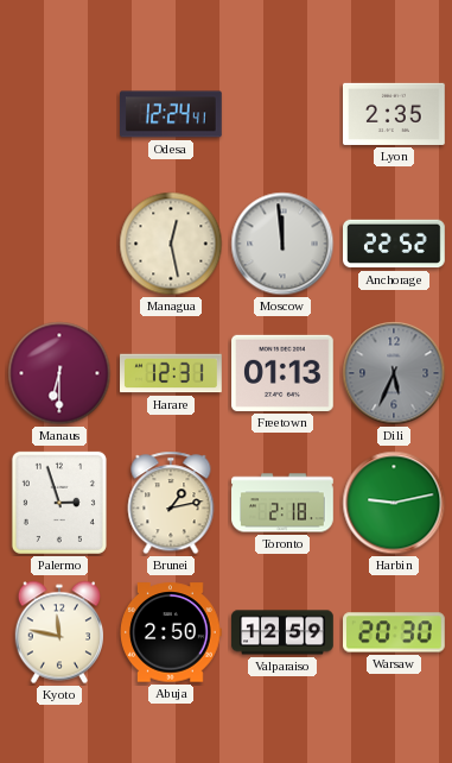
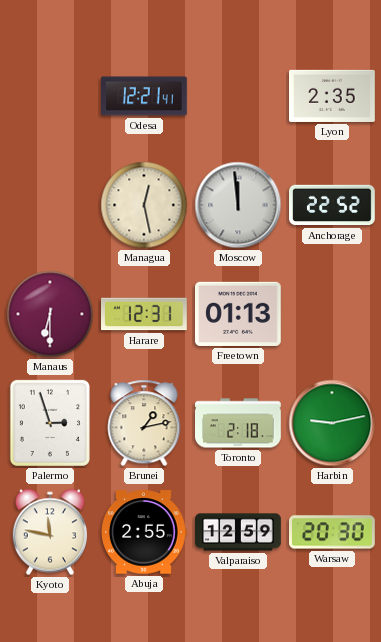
Odesa: 12:24 -> 12:21 (145, 96)
Dili: 5:34 -> none (394, 373)
Abuja: 2:50 -> 2:55 (145, 532)
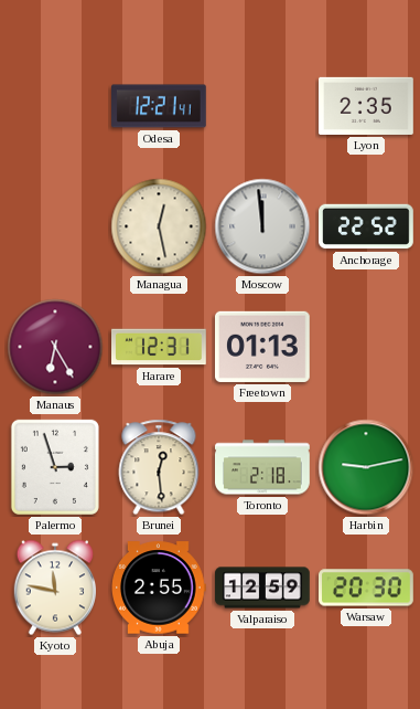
Manaus: 6:30 -> 6:25 (55, 347)
Brunei: 1:13 -> 12:29 (159, 467)
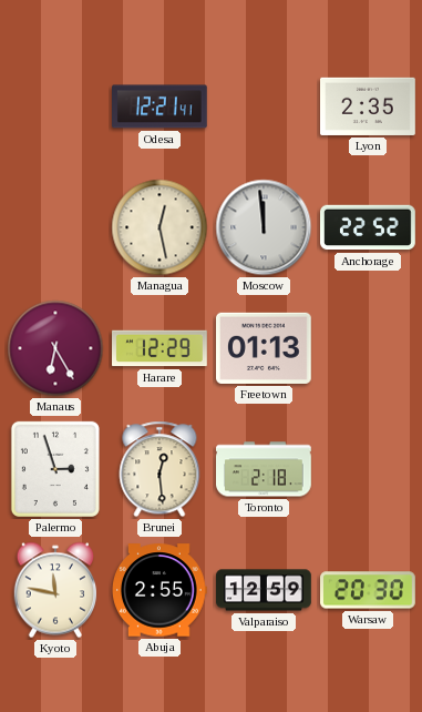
Harare: 12:31 -> 12:29 (159, 348)
Harbin: 9:13 -> none (366, 467)
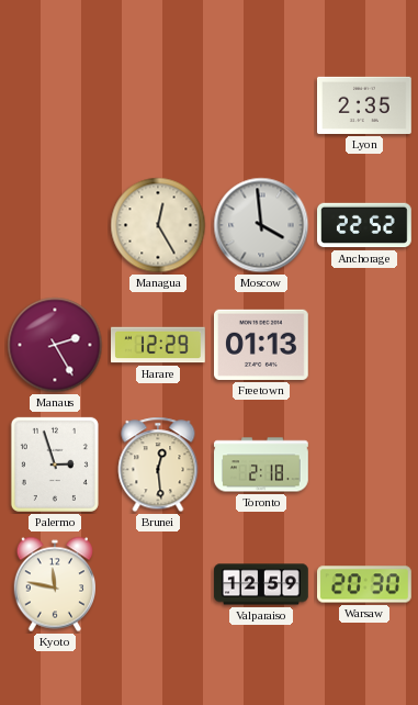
Odesa: 12:21 -> none (161, 106)
Managua: 12:28 -> 12:25 (158, 225)
Moscow: 11:59 -> 3:59 (261, 225)
Manaus: 6:25 -> 2:25 (55, 345)
Abuja: 2:55 -> none (161, 590)
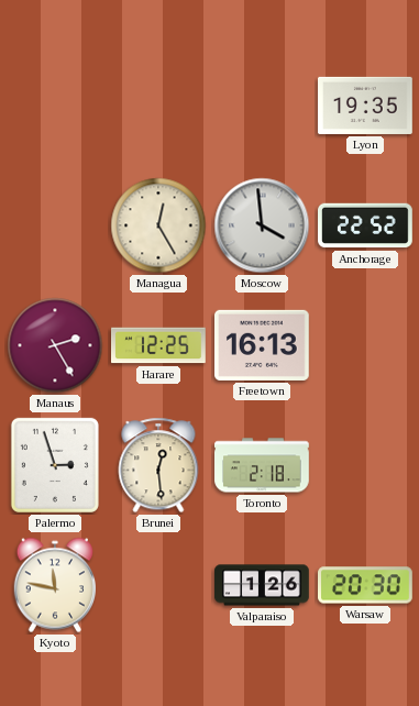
Lyon: 2:35 -> 19:35 (366, 106)
Harare: 12:29 -> 12:25 (158, 345)
Freetown: 01:13 -> 16:13 (263, 345)
Valparaiso: 12:59 -> 1:26 (262, 585)
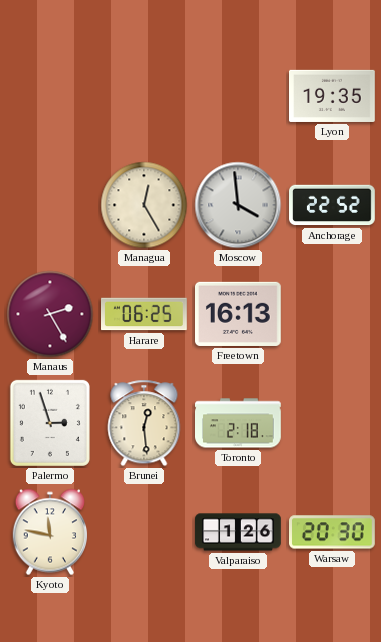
Harare: 12:25 -> 06:25 (144, 314)
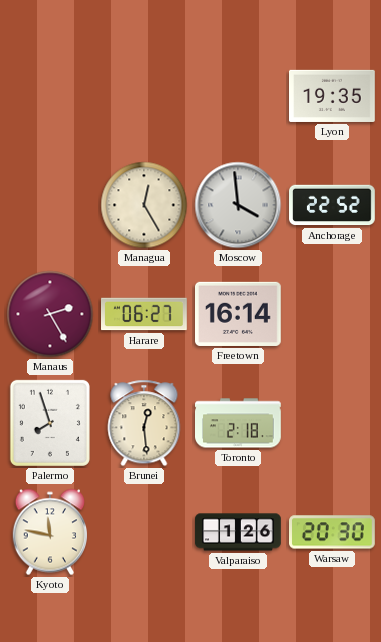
Harare: 06:25 -> 06:27 (144, 314)
Freetown: 16:13 -> 16:14 (239, 314)
Palermo: 2:57 -> 7:57 (50, 423)
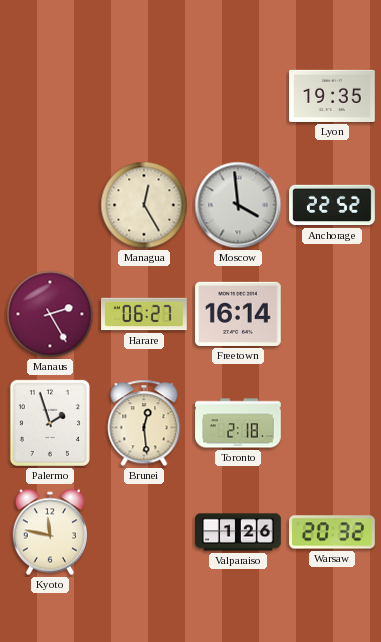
Palermo: 7:57 -> 1:57 (50, 423)
Warsaw: 20:30 -> 20:32 (333, 532)
